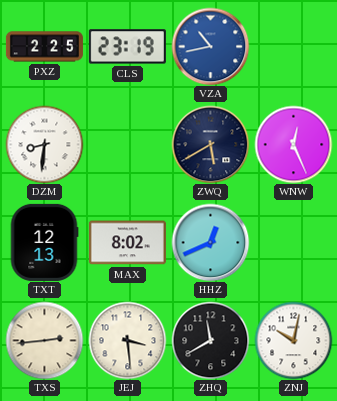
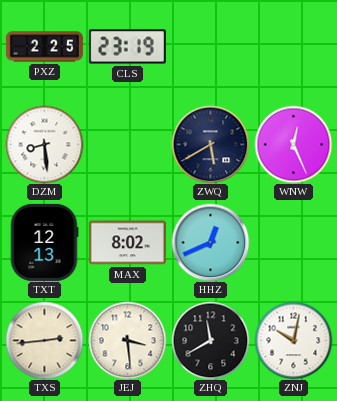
VZA: 10:43 -> none (210, 46)
DZM: 8:31 -> 8:29 (44, 144)
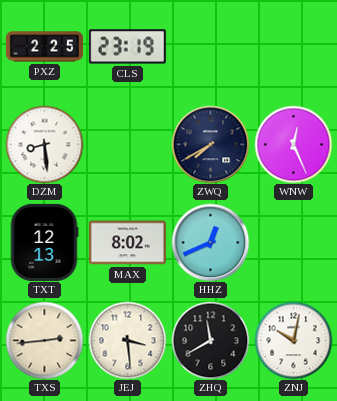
ZWQ: 5:40 -> 7:40 (210, 144)
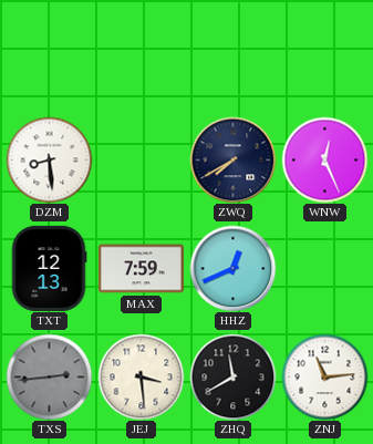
PXZ: 2:25 -> none (44, 47)
CLS: 23:19 -> none (127, 47)
MAX: 8:02 -> 7:59 (141, 269)
TXS dial: cream -> grey (49, 376)
ZNJ: 10:02 -> 11:14 (324, 376)
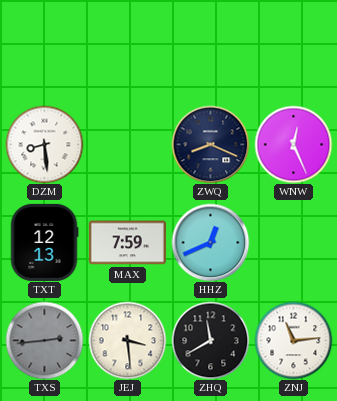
ZWQ: 7:40 -> 8:19 (210, 144)
